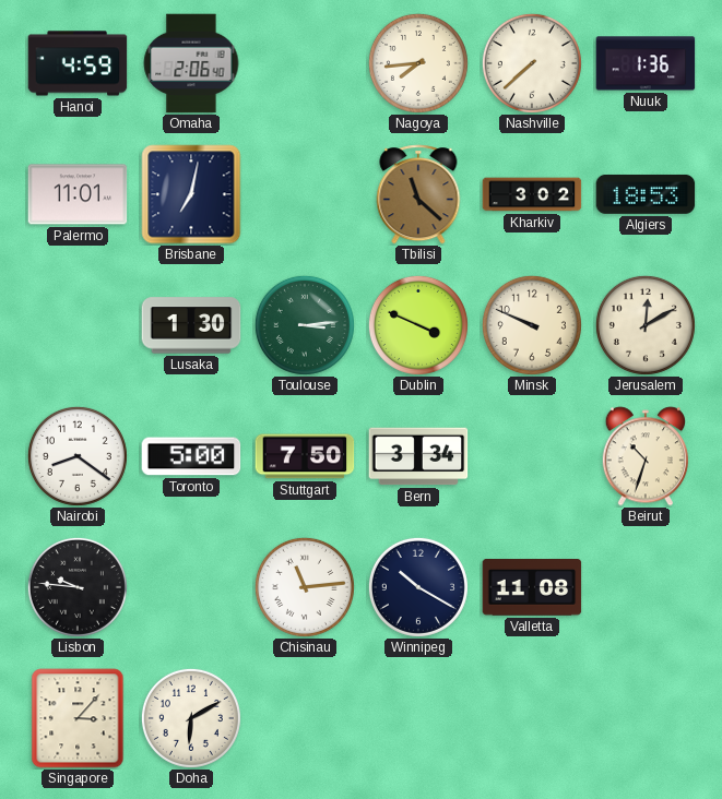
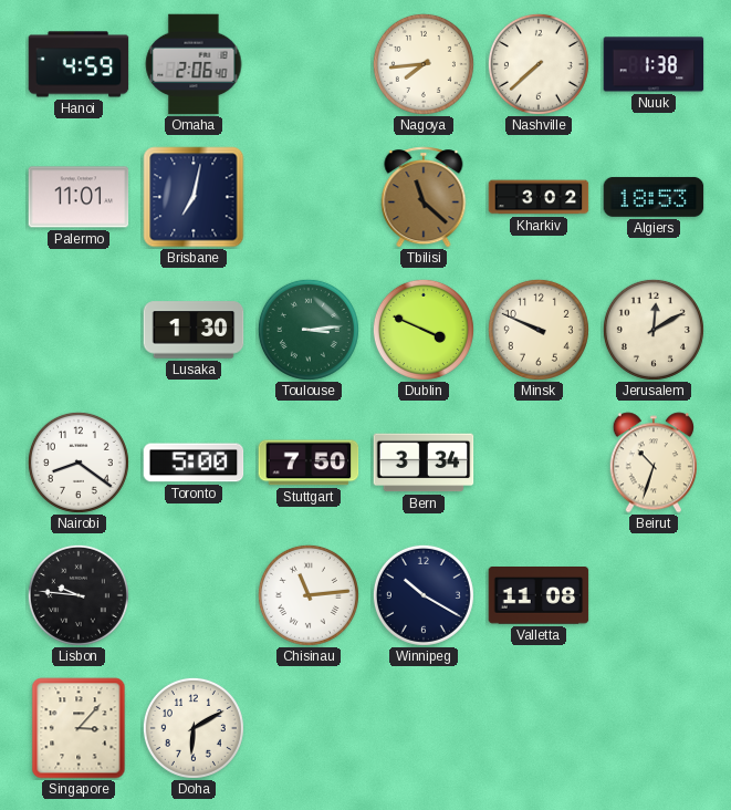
Nuuk: 1:36 -> 1:38 (654, 64)
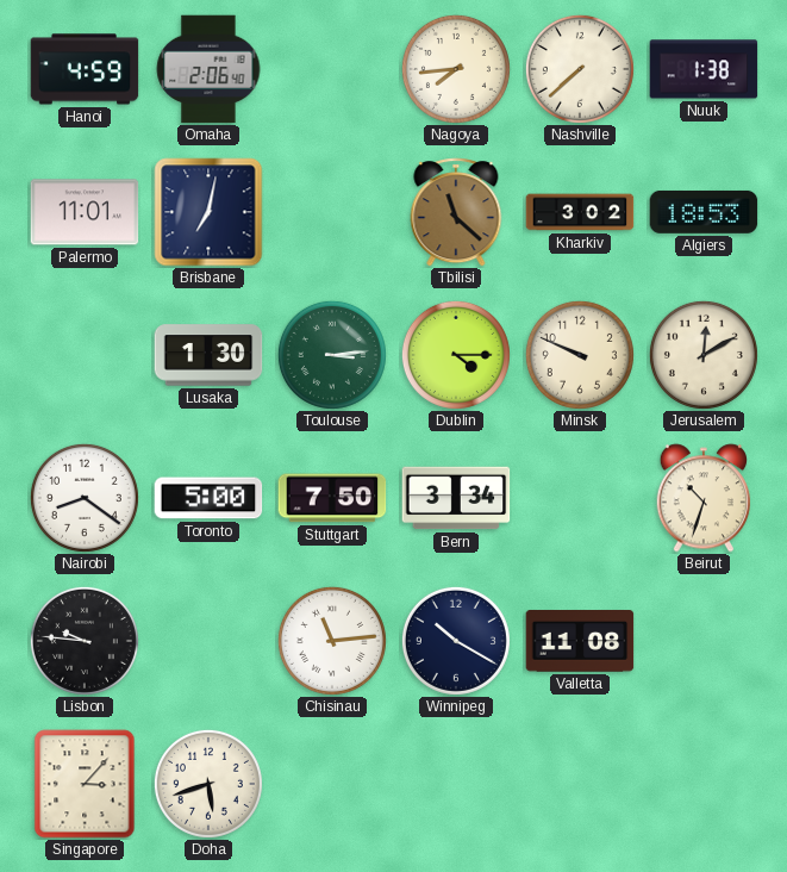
Dublin: 3:49 -> 4:15 (456, 355)
Doha: 6:10 -> 5:42 (208, 784)
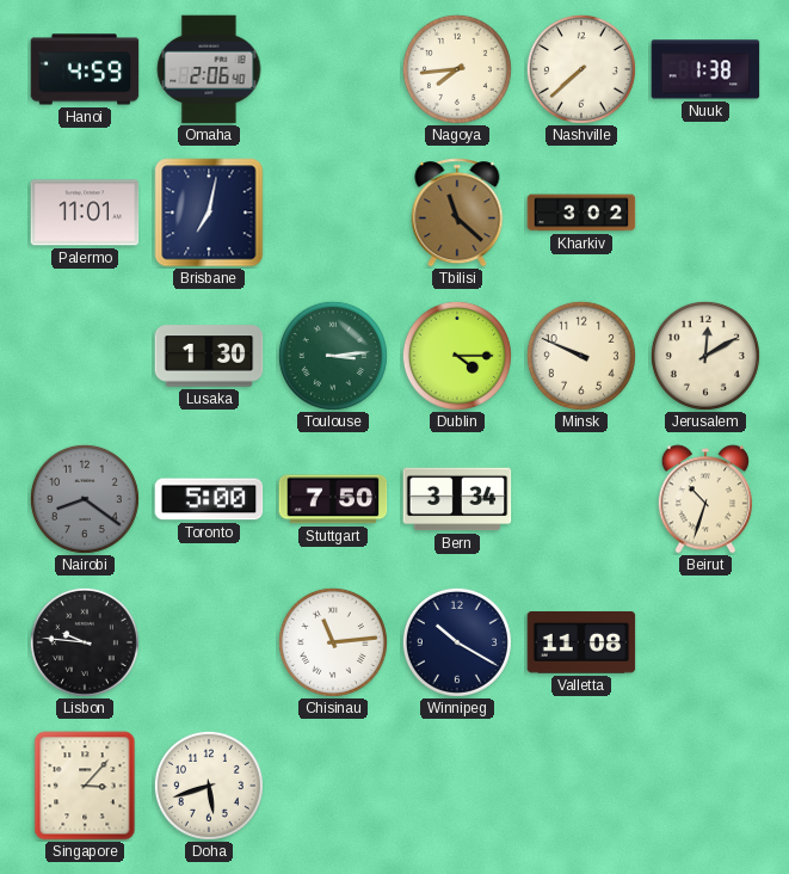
Algiers: 18:53 -> none (704, 212)
Nairobi dial: white -> grey (85, 499)
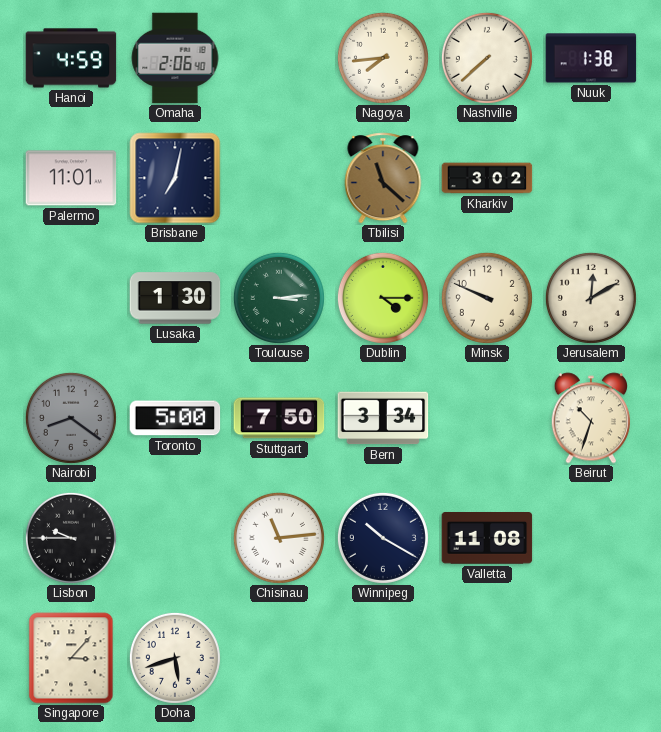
Lisbon: 9:46 -> 9:45 (71, 538)
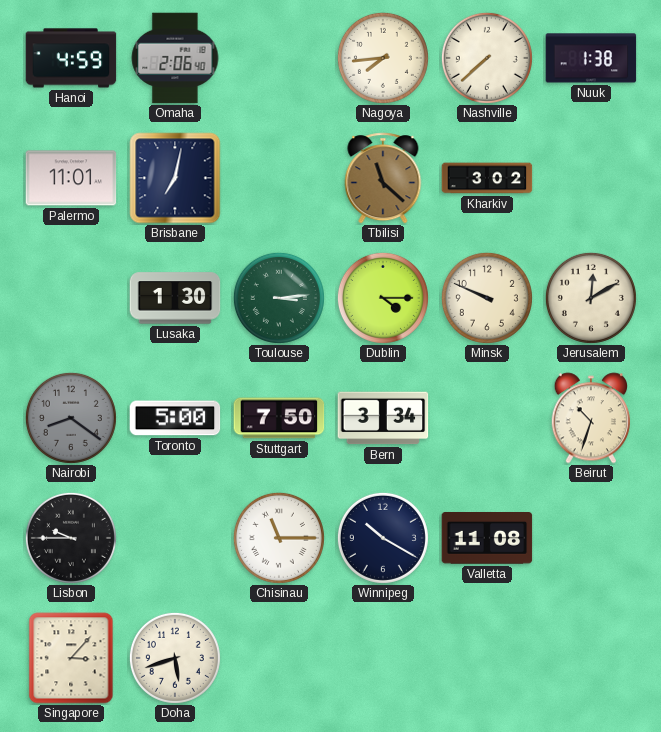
Chisinau: 11:14 -> 11:15 (279, 538)
